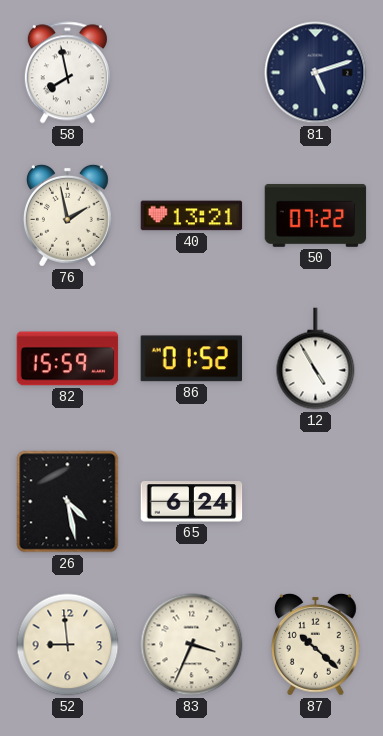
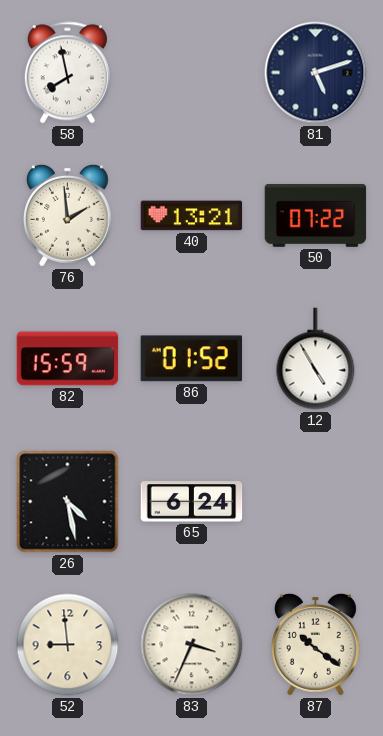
76: 1:58 -> 1:59 (67, 215)
87: 10:22 -> 10:21 (315, 644)
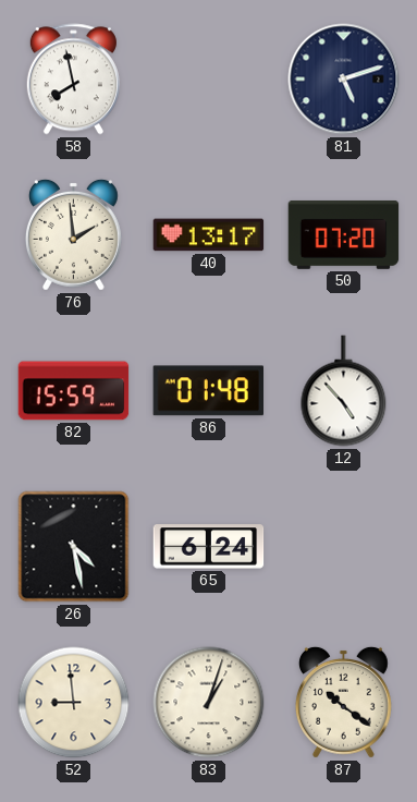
40: 13:21 -> 13:17 (209, 235)
50: 07:22 -> 07:20 (344, 234)
86: 01:52 -> 01:48 (208, 391)
12: 4:55 -> 4:53 (344, 391)
83: 3:34 -> 1:03 (209, 703)
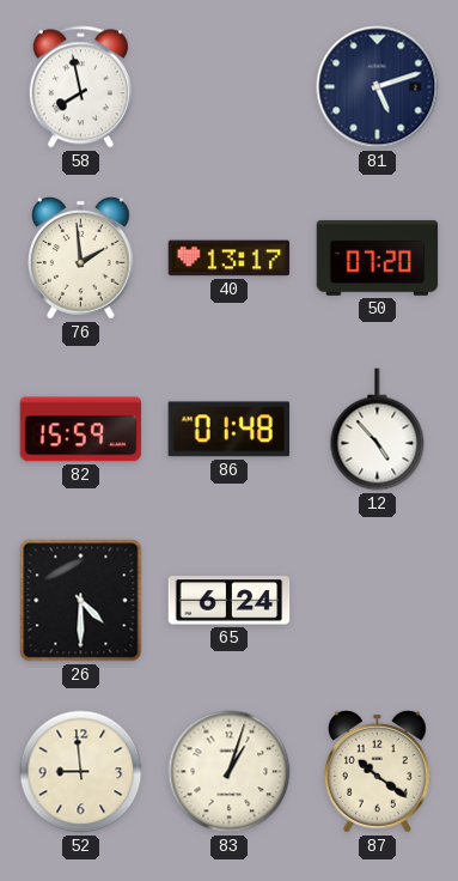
26: 4:28 -> 4:30 (81, 601)
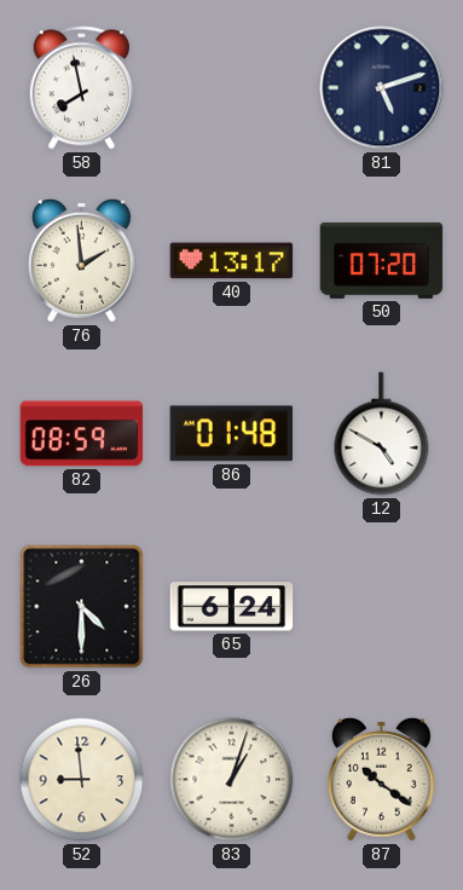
82: 15:59 -> 08:59 (82, 434)
12: 4:53 -> 4:50 (382, 434)
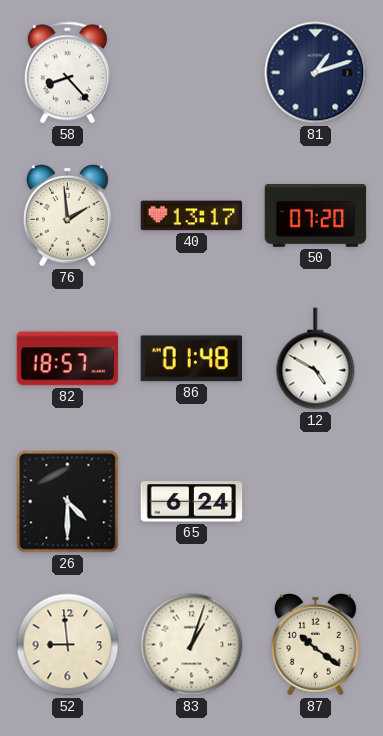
58: 7:58 -> 8:23 (67, 73)
81: 5:12 -> 1:12 (316, 73)
82: 08:59 -> 18:57 (68, 359)
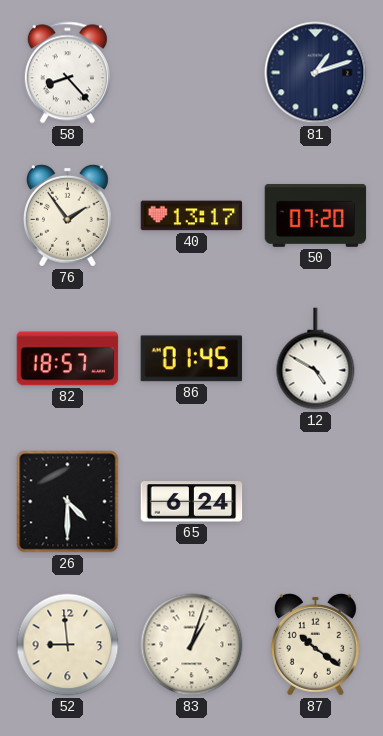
76: 1:59 -> 1:54 (67, 215)
86: 01:48 -> 01:45 (191, 359)
